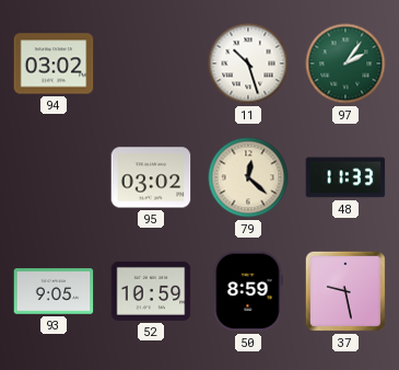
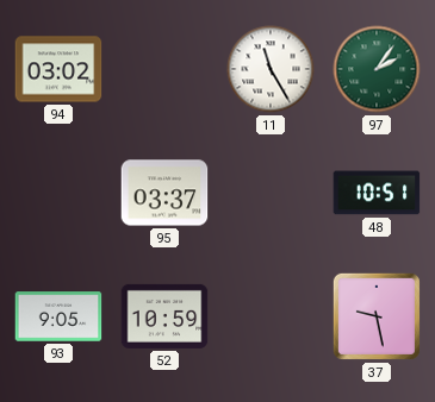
11: 10:27 -> 11:25 (271, 69)
95: 03:02 -> 03:37 (164, 193)
79: 12:22 -> none (248, 177)
48: 11:33 -> 10:51 (377, 193)
50: 8:59 -> none (248, 291)
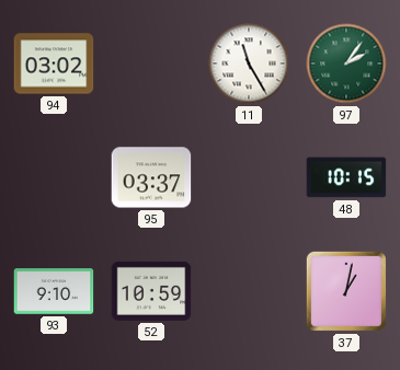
48: 10:51 -> 10:15 (346, 177)
93: 9:05 -> 9:10 (54, 291)
37: 9:28 -> 1:02 (346, 291)
